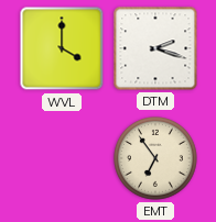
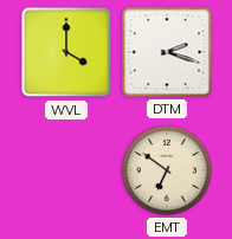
EMT: 6:54 -> 6:51 (168, 172)
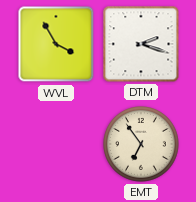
WVL: 4:00 -> 3:55 (56, 44)
EMT: 6:51 -> 6:54 (142, 145)
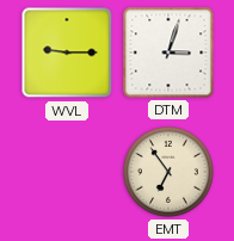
WVL: 3:55 -> 9:15 (67, 52)
DTM: 2:18 -> 3:03 (168, 52)
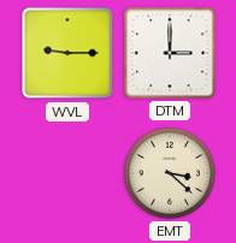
DTM: 3:03 -> 3:00 (170, 53)
EMT: 6:54 -> 3:22 (171, 174)
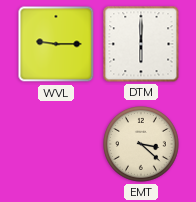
DTM: 3:00 -> 6:00 (141, 44)
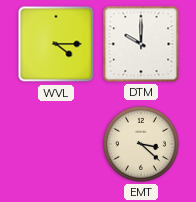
WVL: 9:15 -> 4:15 (56, 44)
DTM: 6:00 -> 10:00 (141, 44)
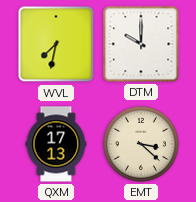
WVL: 4:15 -> 7:32 (56, 44)
QXM: none -> 17:13 (56, 144)
